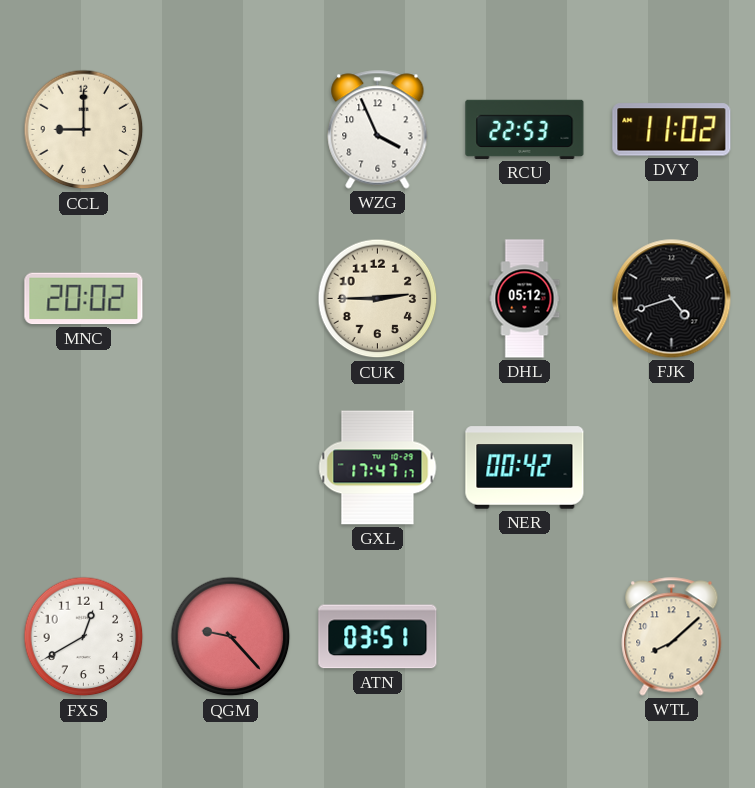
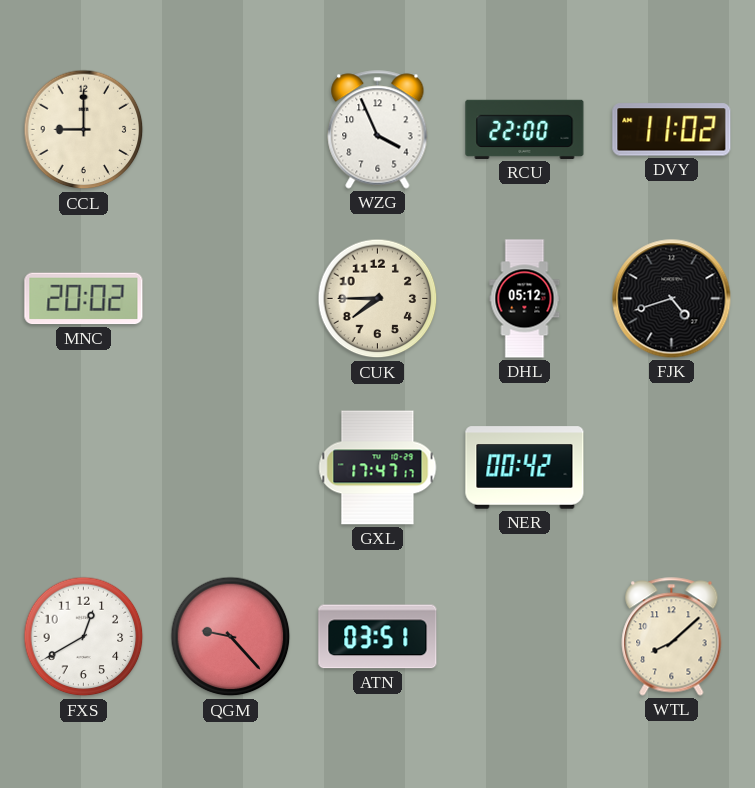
RCU: 22:53 -> 22:00 (525, 129)
CUK: 2:45 -> 7:45 (378, 299)
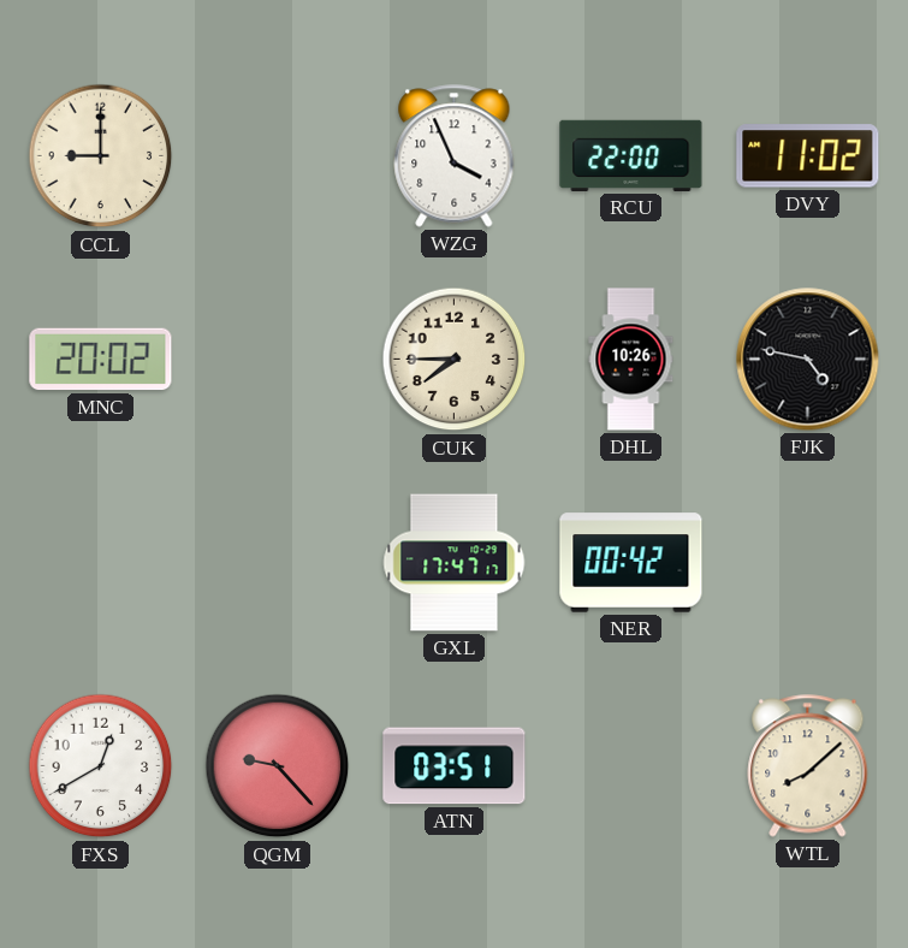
DHL: 05:12 -> 10:26 (631, 360)
FJK: 4:42 -> 4:47 (808, 360)
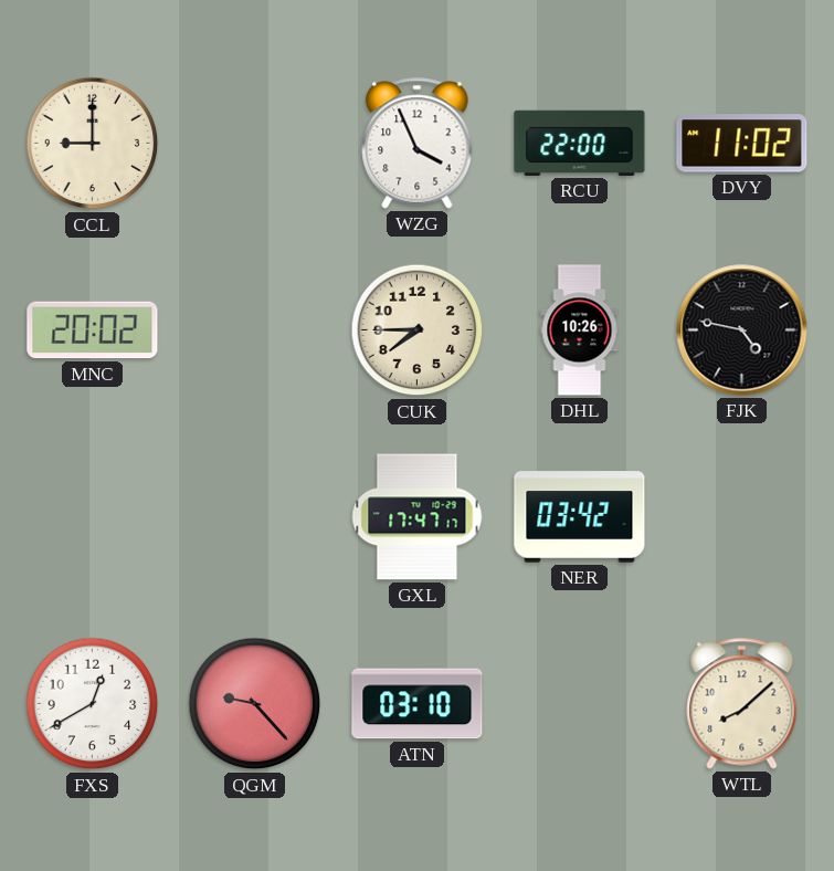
NER: 00:42 -> 03:42 (580, 517)
ATN: 03:51 -> 03:10 (418, 704)
